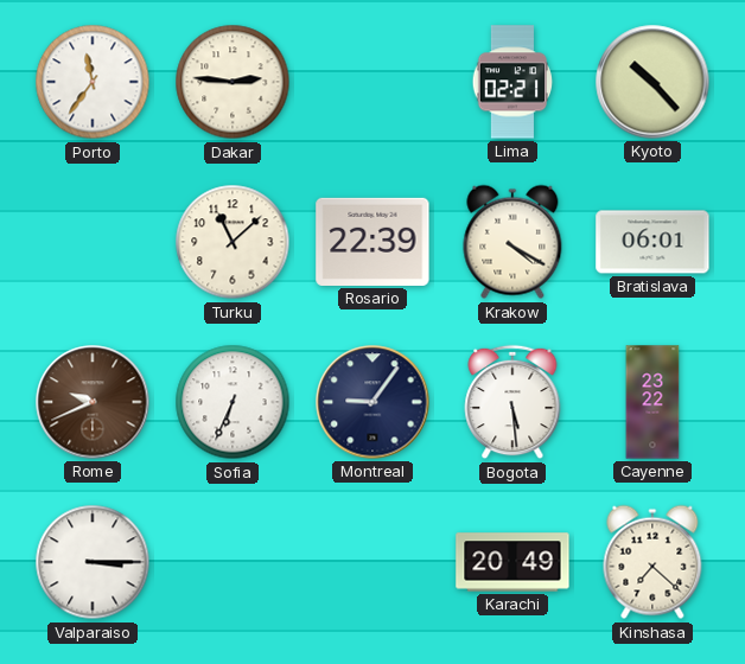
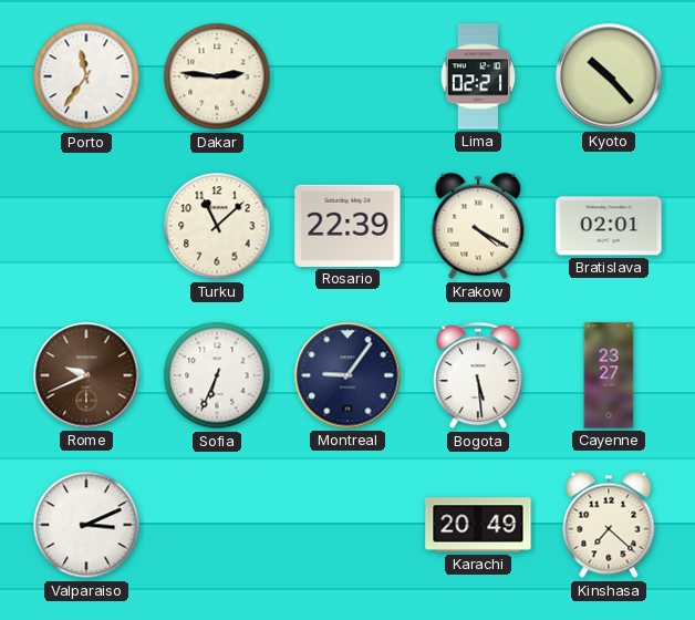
Bratislava: 06:01 -> 02:01 (609, 226)
Cayenne: 23:22 -> 23:27 (609, 375)
Valparaiso: 3:15 -> 3:11 (86, 525)
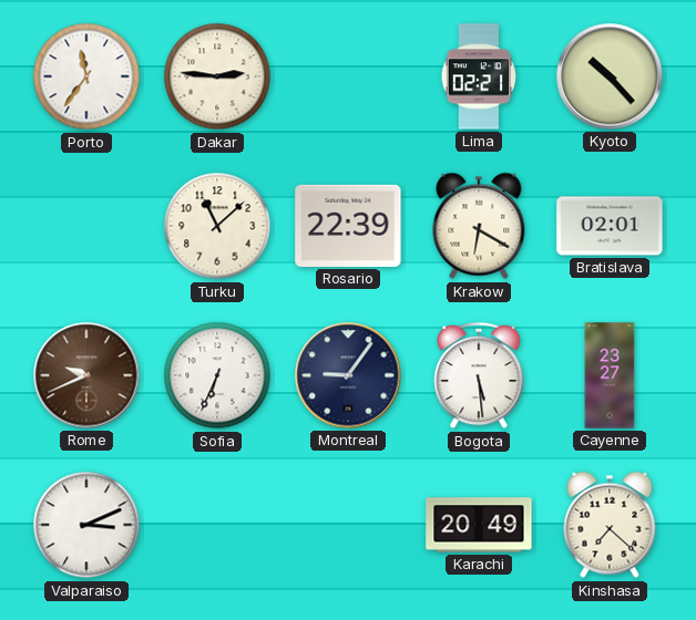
Krakow: 4:20 -> 6:20 (479, 226)
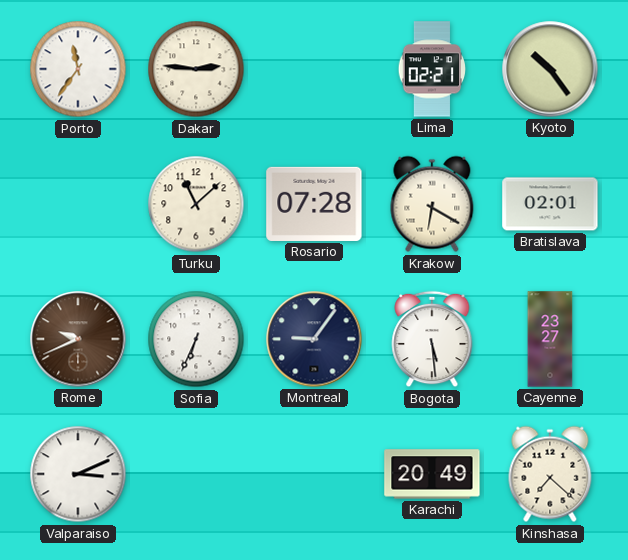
Kyoto: 10:23 -> 10:24 (550, 69)
Rosario: 22:39 -> 07:28 (314, 204)
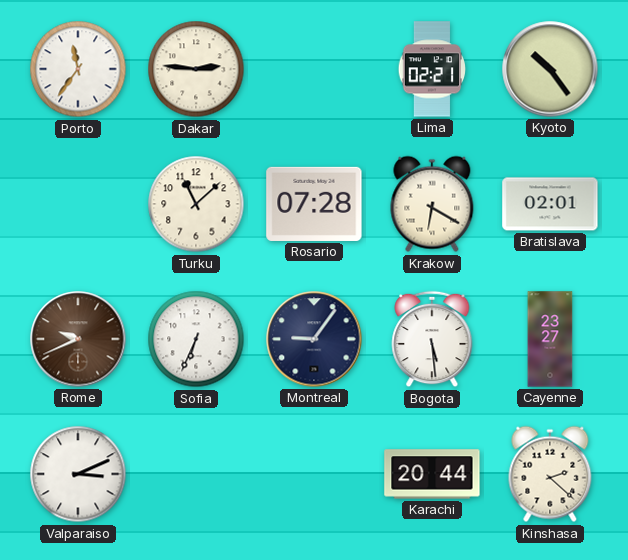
Karachi: 20:49 -> 20:44 (432, 474)
Kinshasa: 7:22 -> 2:22 (550, 474)
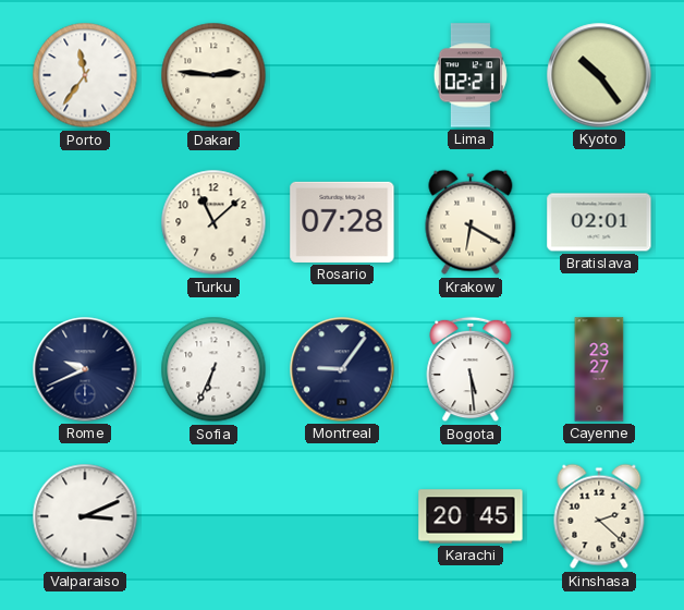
Rome dial: brown -> navy (85, 369)
Karachi: 20:44 -> 20:45 (471, 516)
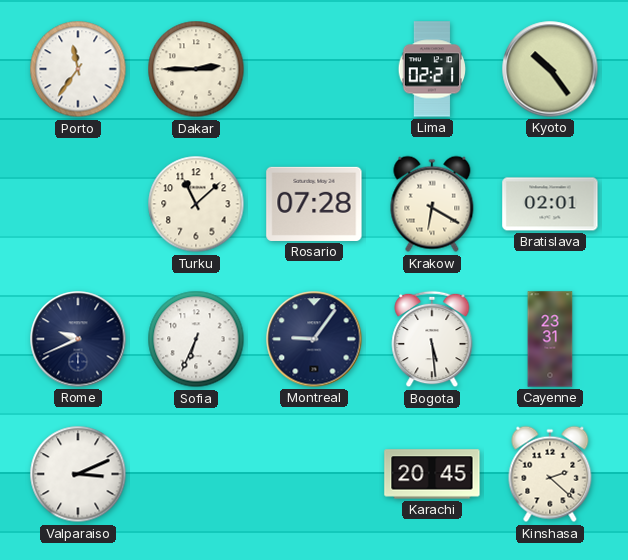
Dakar: 2:46 -> 2:45 (196, 69)
Cayenne: 23:27 -> 23:31 (550, 339)
